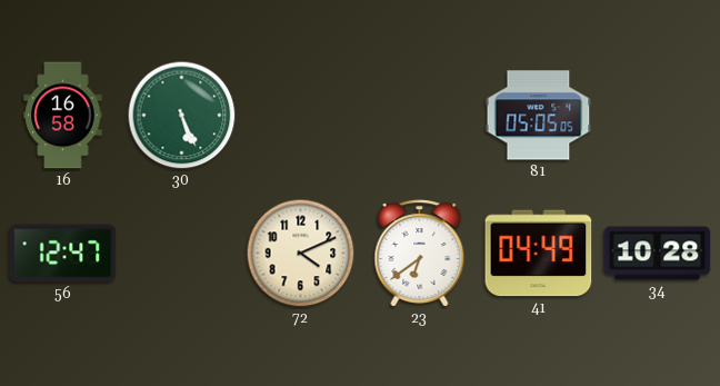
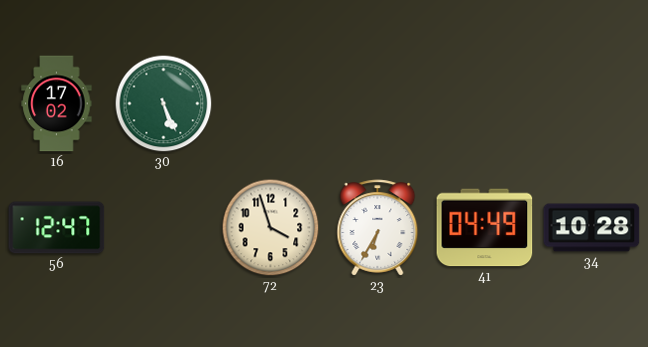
16: 16:58 -> 17:02 (57, 104)
81: 05:05 -> none (539, 116)
72: 4:11 -> 3:57 (271, 228)
23: 6:39 -> 6:35 (378, 228)
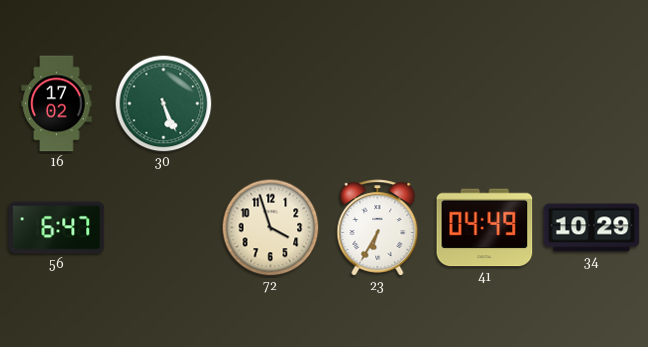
56: 12:47 -> 6:47 (57, 228)
34: 10:28 -> 10:29 (592, 228)
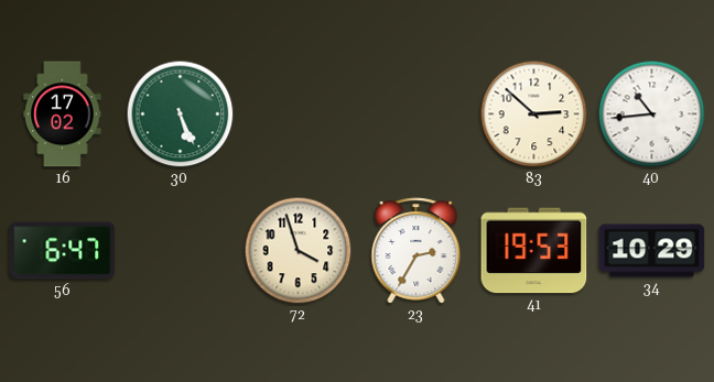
83: none -> 2:52 (534, 114)
40: none -> 10:44 (652, 114)
23: 6:35 -> 2:35 (416, 251)
41: 04:49 -> 19:53 (534, 251)
